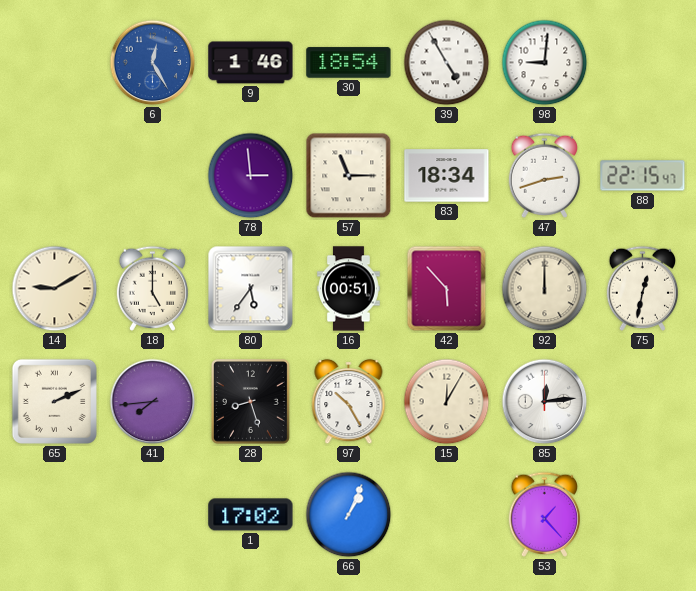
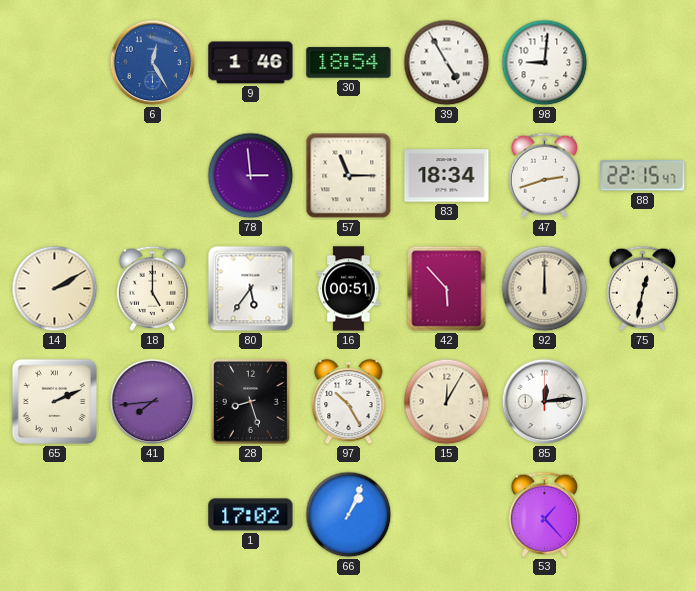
14: 9:10 -> 2:10 (55, 289)
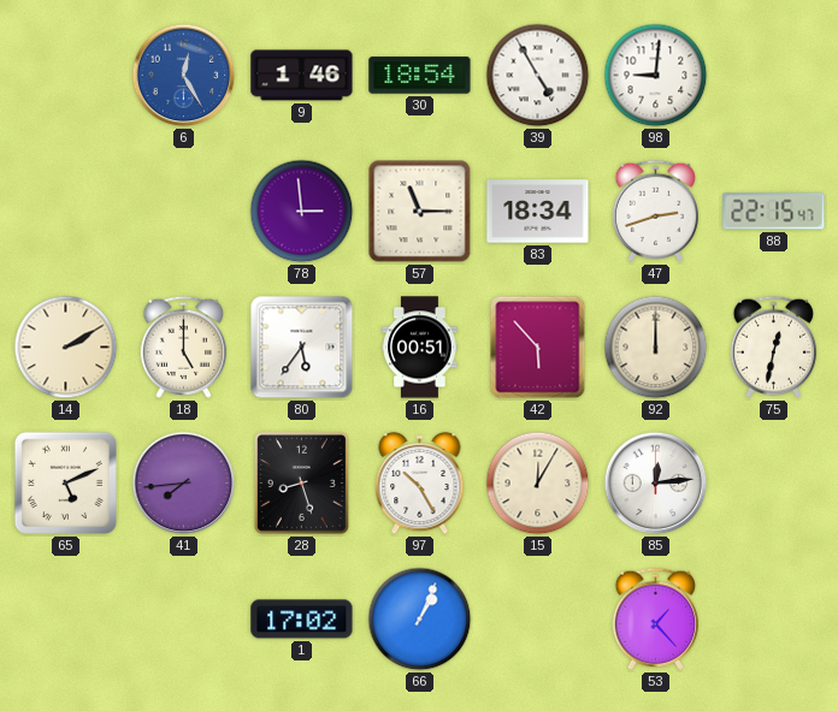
65: 2:11 -> 5:11 (65, 482)
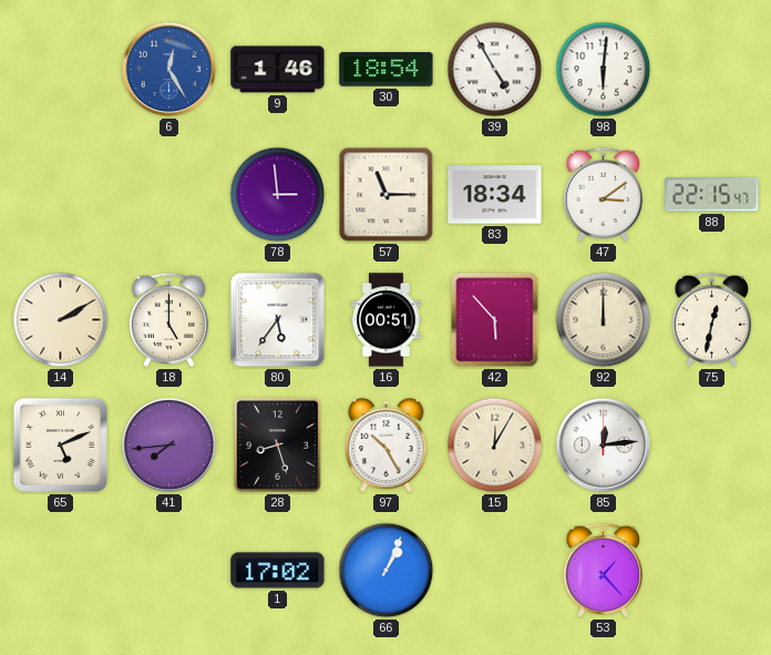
98: 9:01 -> 6:01 (604, 70)
47: 2:42 -> 3:09 (603, 194)
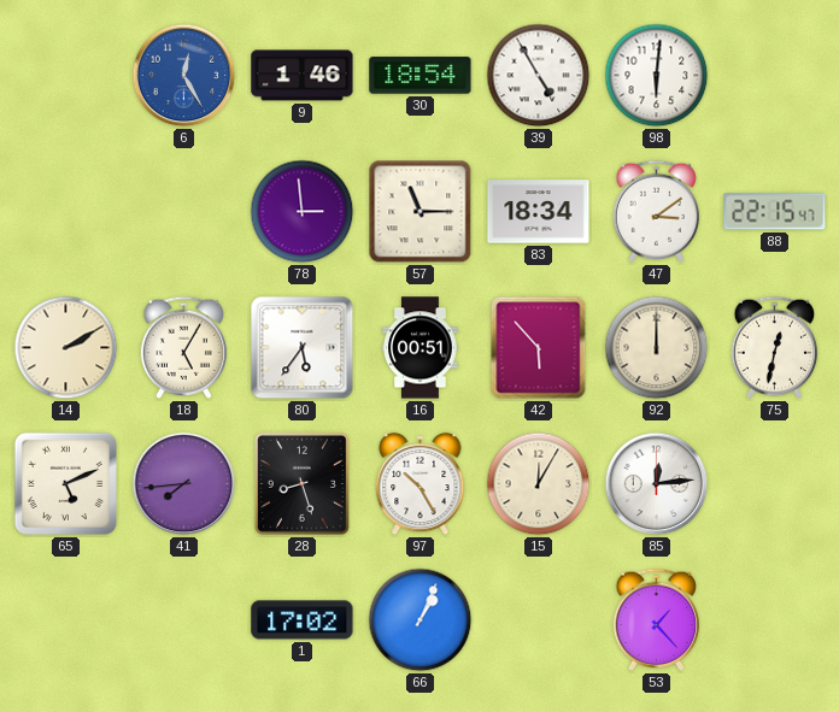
18: 5:00 -> 5:05 (183, 347)
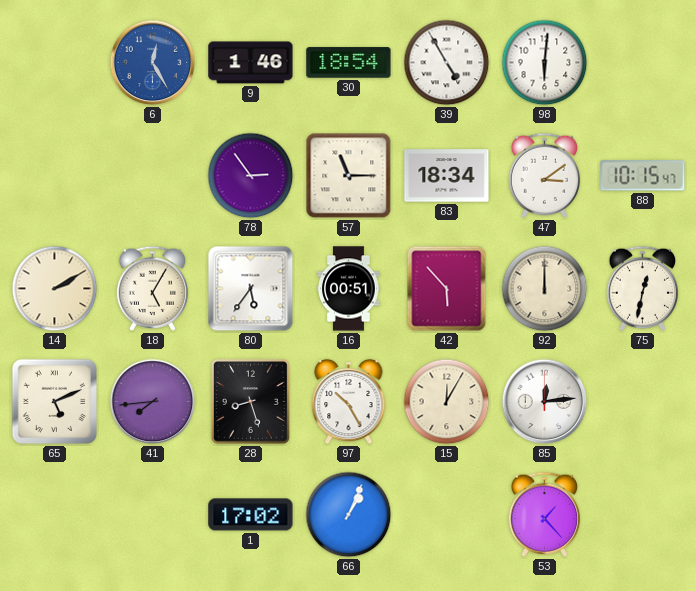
78: 2:59 -> 2:54 (251, 176)
88: 22:15 -> 10:15 (643, 176)
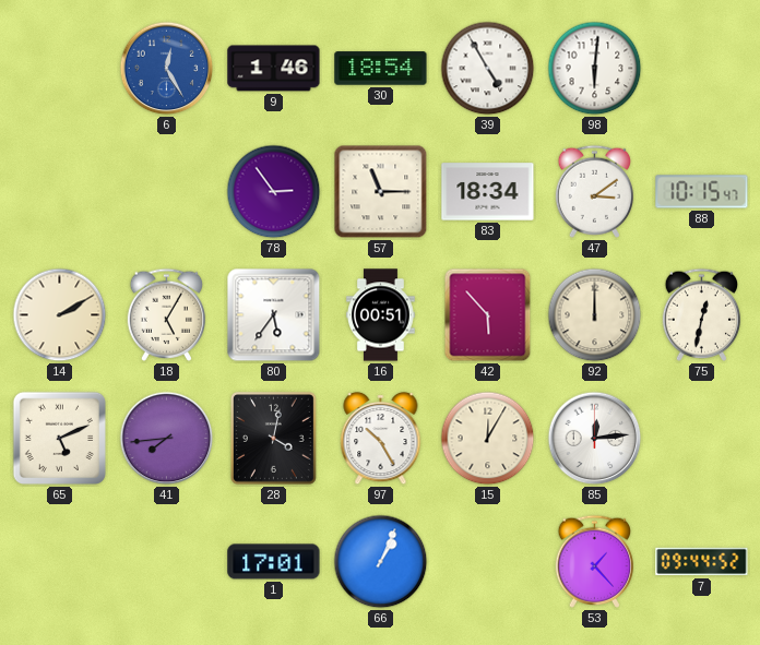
28: 8:27 -> 4:02 (273, 438)
1: 17:02 -> 17:01 (274, 562)
7: none -> 09:44 (702, 562)
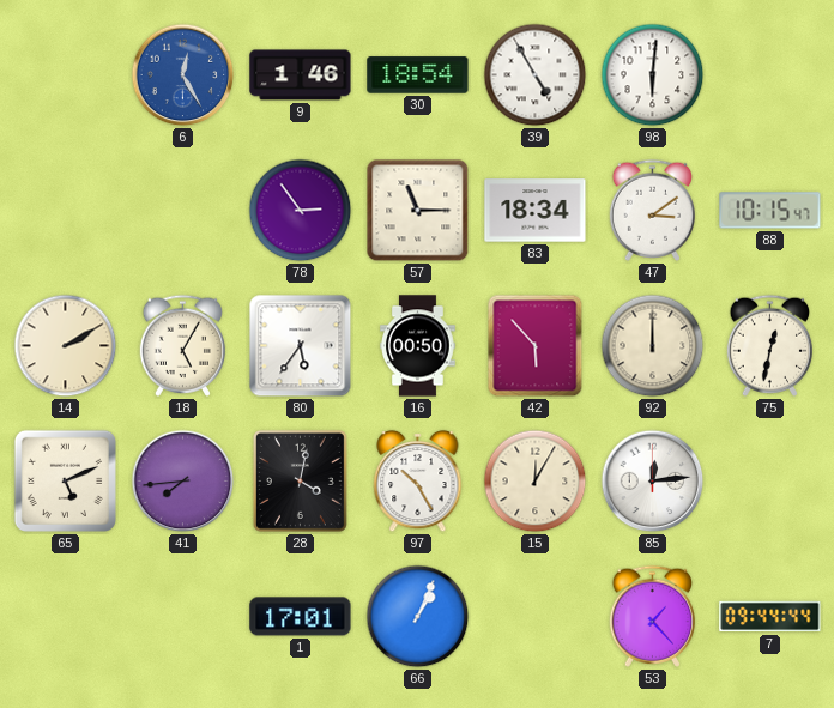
16: 00:51 -> 00:50 (418, 346)
7: 09:44:52 -> 09:44:44 (770, 617)
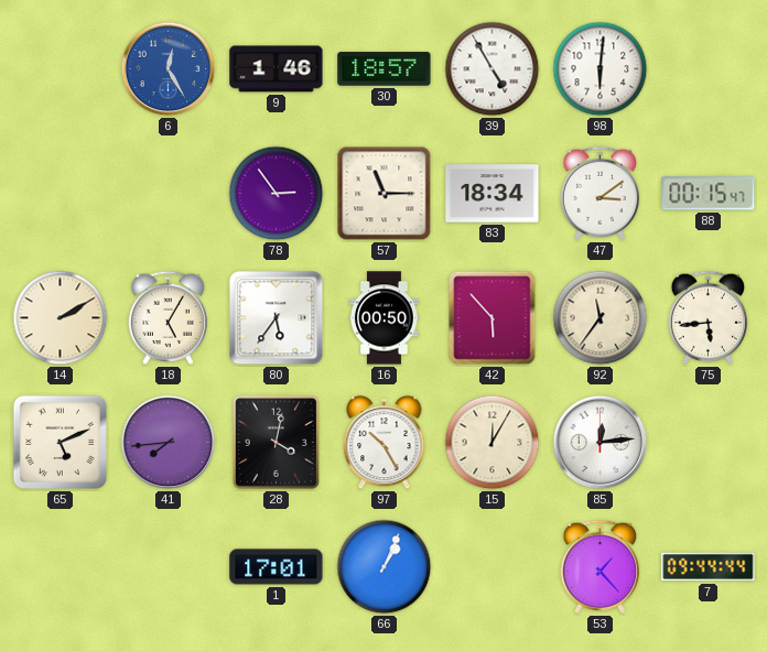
30: 18:54 -> 18:57 (385, 69)
88: 10:15 -> 00:15 (709, 194)
92: 12:00 -> 11:36 (601, 318)
75: 12:32 -> 5:44 (707, 317)
